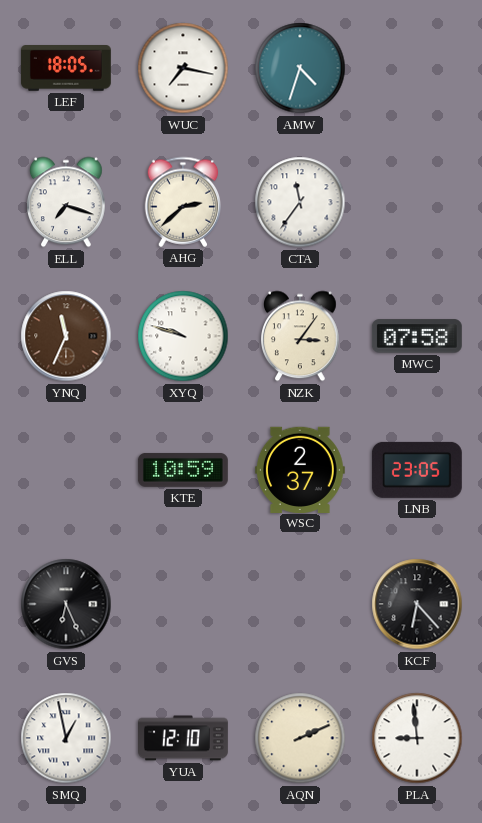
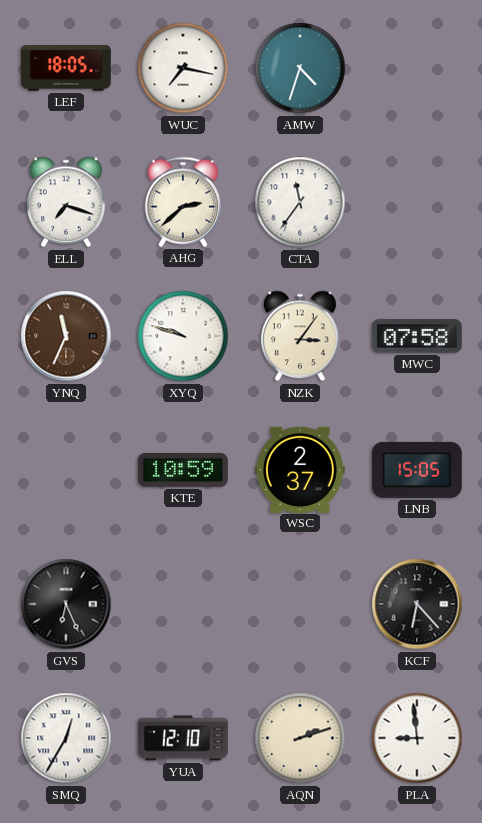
LNB: 23:05 -> 15:05 (417, 470)
SMQ: 12:58 -> 12:35 (66, 738)
AQN: 2:11 -> 2:12 (300, 738)
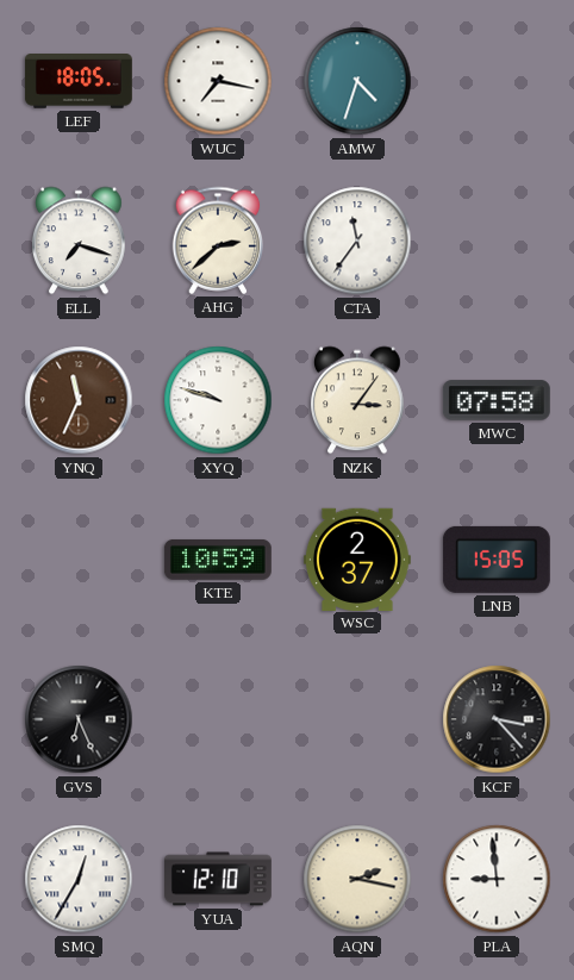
KCF: 6:23 -> 3:23 (497, 719)
AQN: 2:12 -> 2:17 (357, 879)
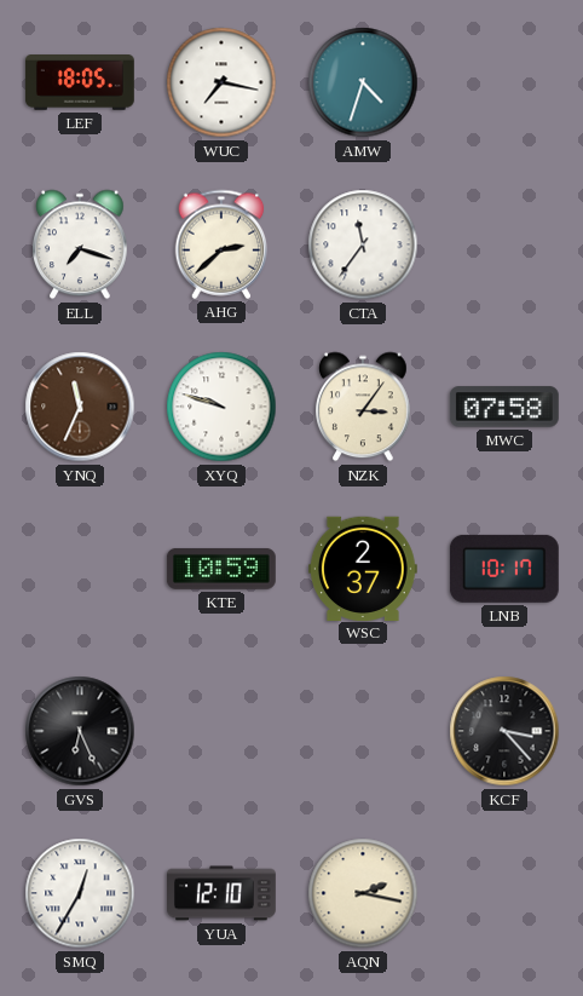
LNB: 15:05 -> 10:17 (504, 569)
PLA: 8:59 -> none (497, 879)
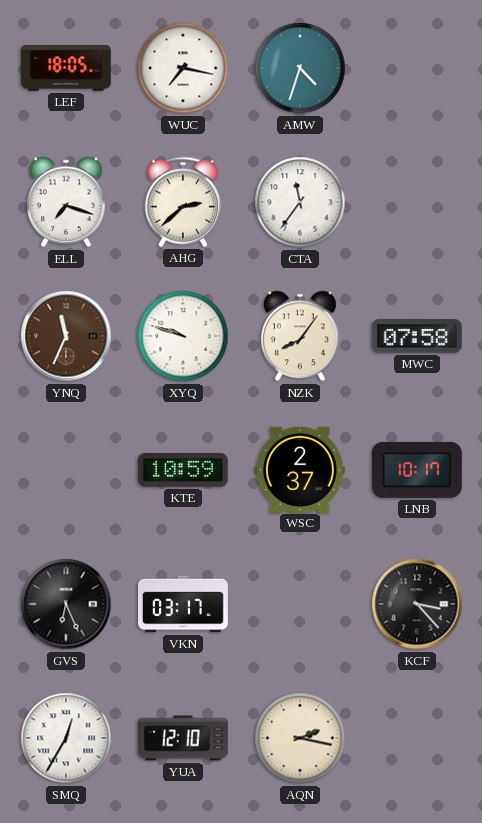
NZK: 3:06 -> 8:06 (301, 336)
VKN: none -> 03:17 (184, 604)
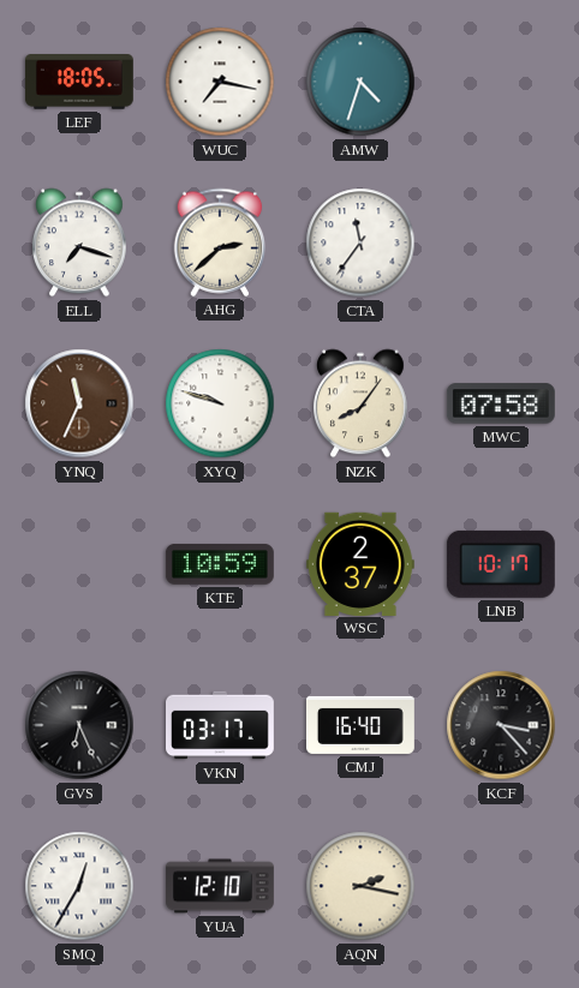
CMJ: none -> 16:40 (360, 725)
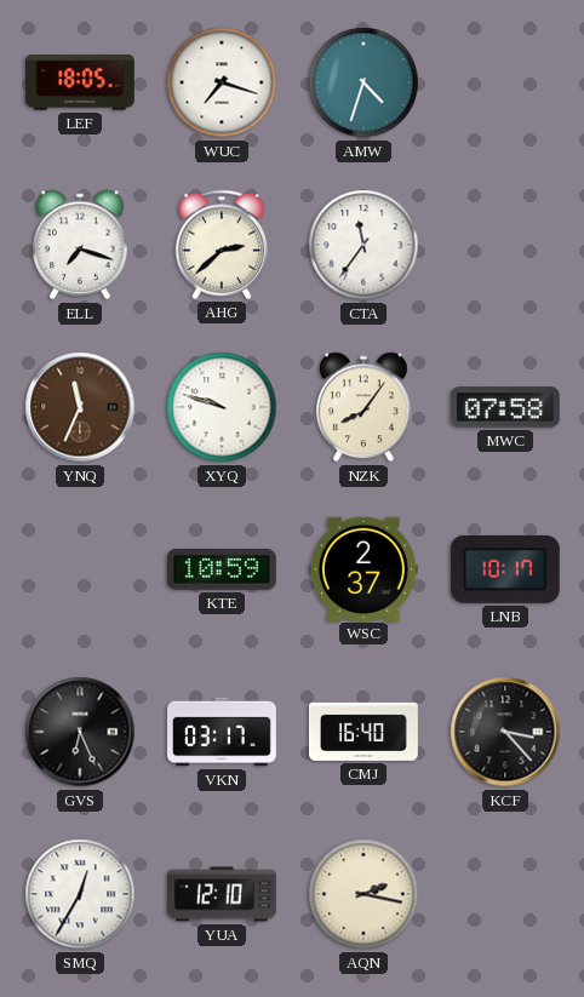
WUC: 7:17 -> 7:18 (222, 82)
